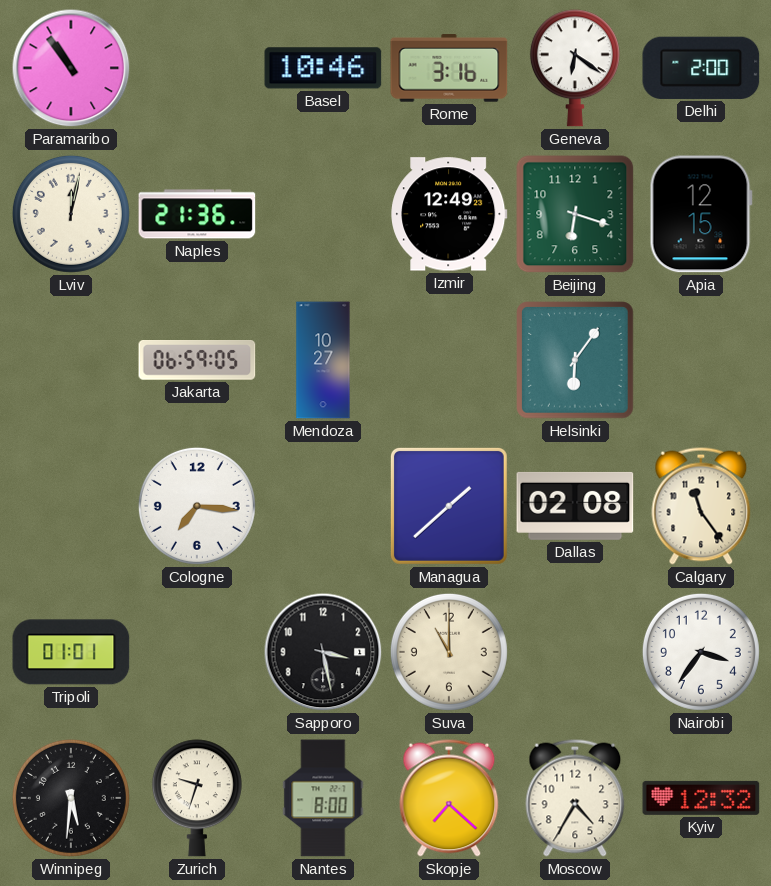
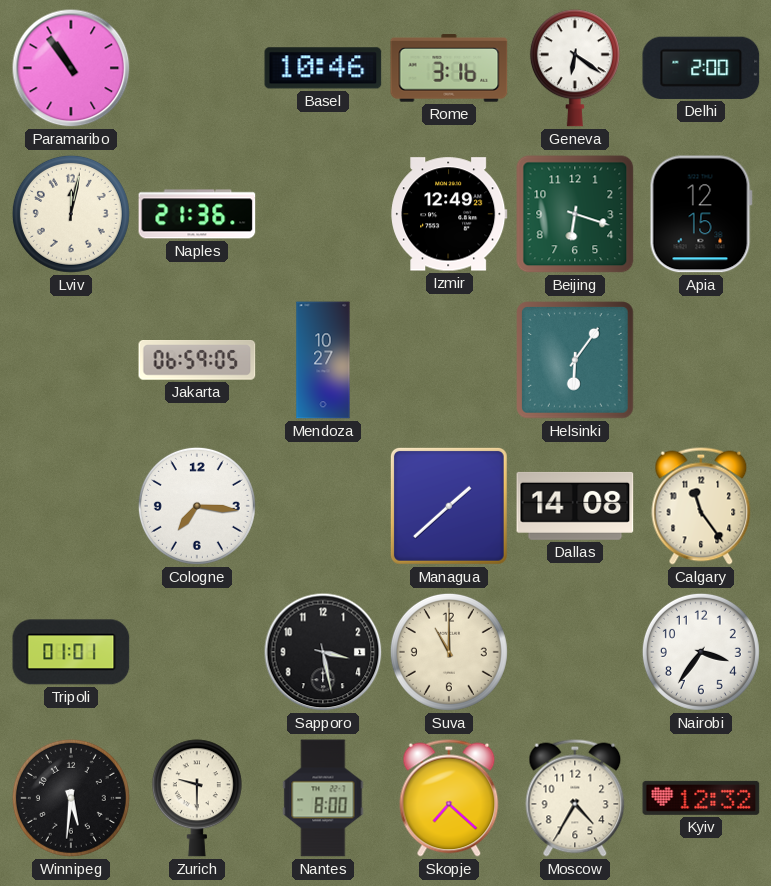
Dallas: 02:08 -> 14:08 (575, 506)
Zurich: 9:33 -> 9:30 (197, 798)
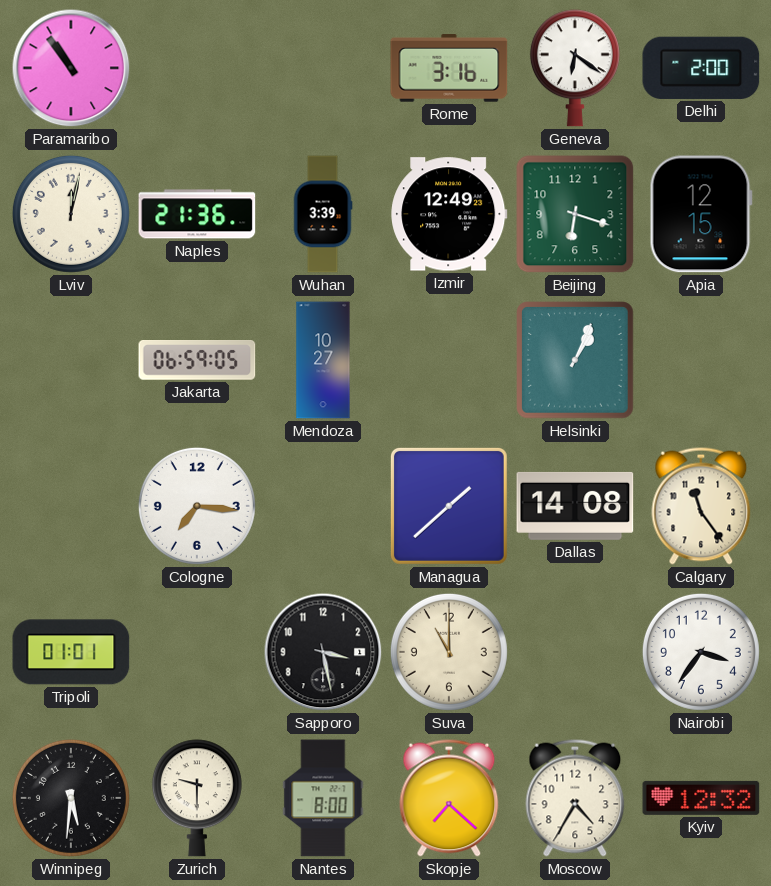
Basel: 10:46 -> none (323, 68)
Wuhan: none -> 3:39 (323, 214)
Helsinki: 6:06 -> 1:04 (575, 360)
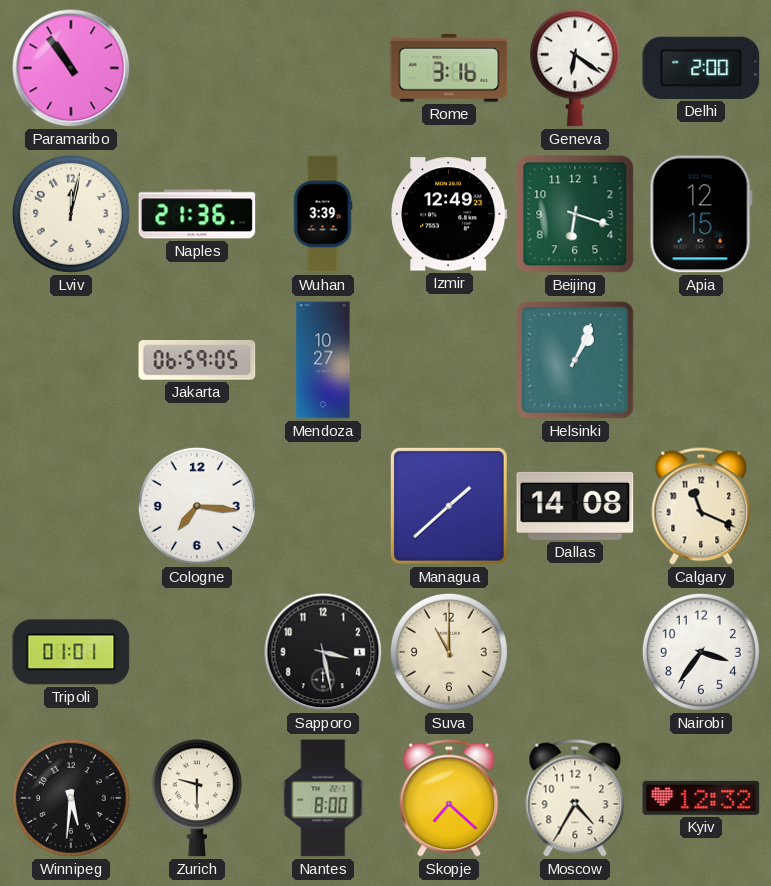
Calgary: 11:24 -> 11:19 (701, 506)
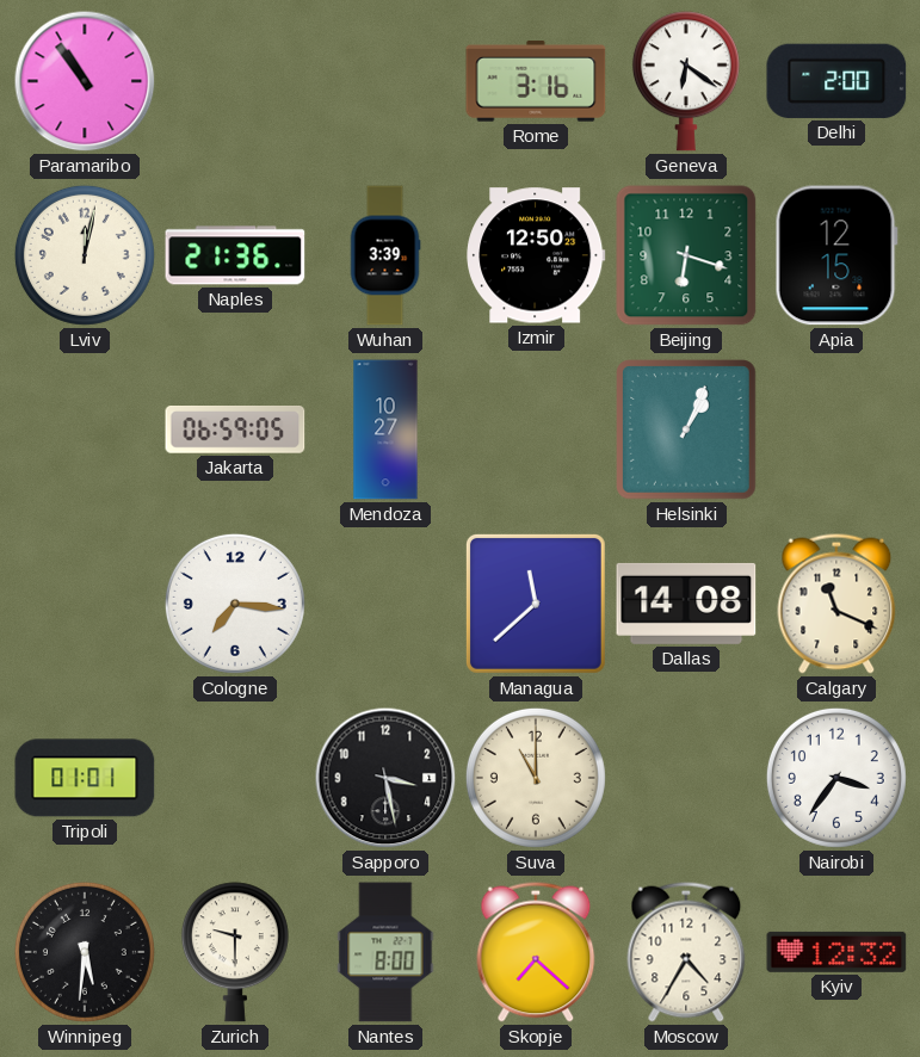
Izmir: 12:49 -> 12:50 (536, 255)
Managua: 1:38 -> 11:38 (536, 604)
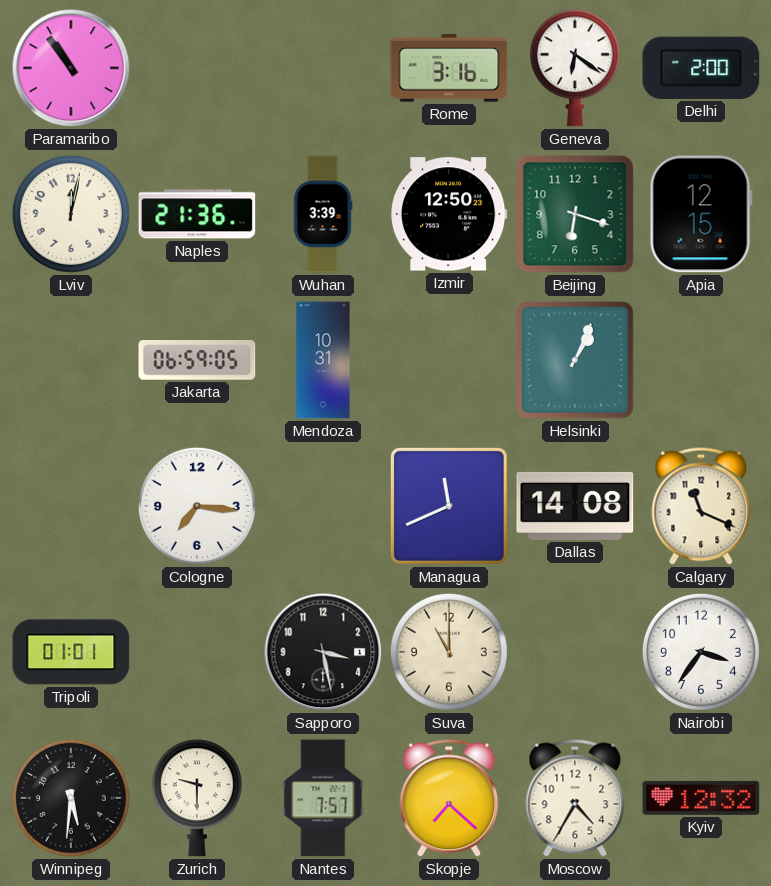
Mendoza: 10:27 -> 10:31 (323, 360)
Managua: 11:38 -> 11:41 (449, 506)
Nantes: 8:00 -> 7:57 (323, 798)
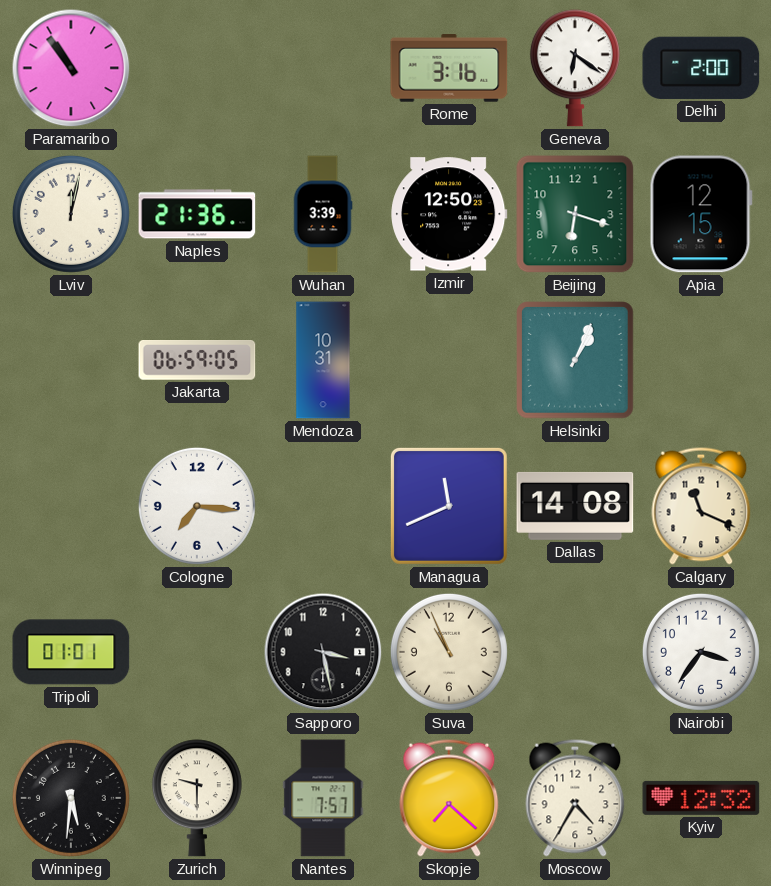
Suva: 11:00 -> 10:56 (449, 652)
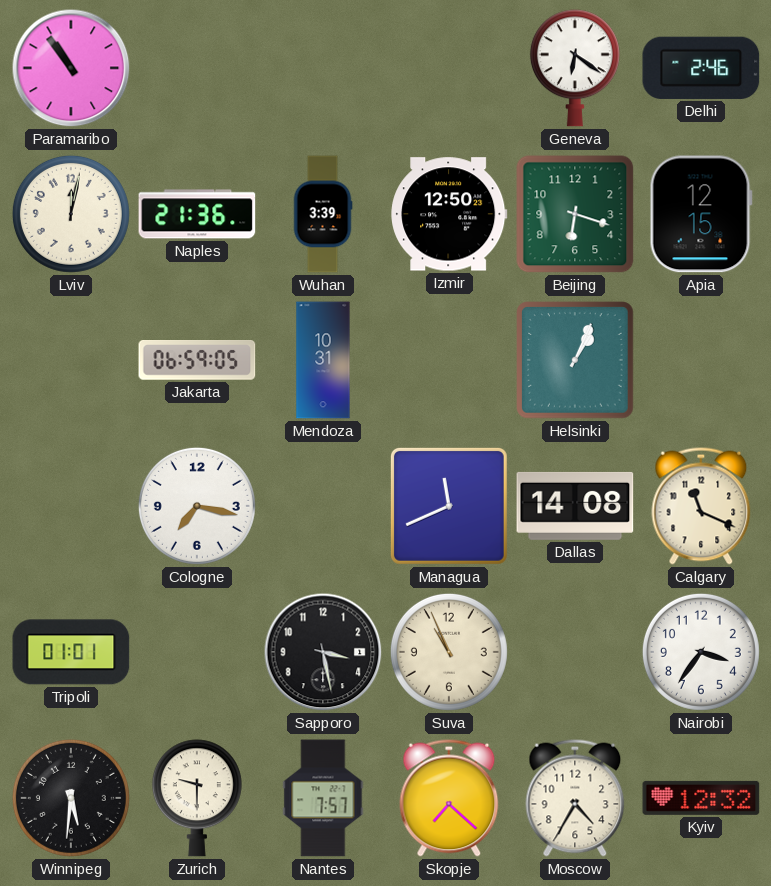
Rome: 3:16 -> none (449, 68)
Delhi: 2:00 -> 2:46 (701, 68)
Cologne: 7:16 -> 7:17 (197, 506)
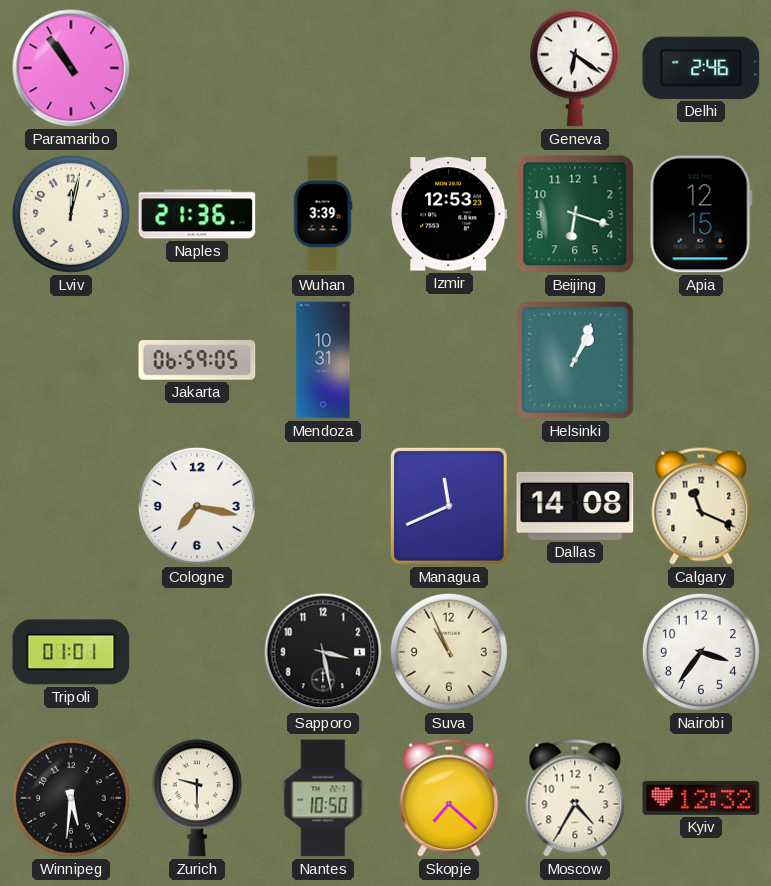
Izmir: 12:50 -> 12:53 (449, 214)
Nantes: 7:57 -> 10:50 (323, 798)
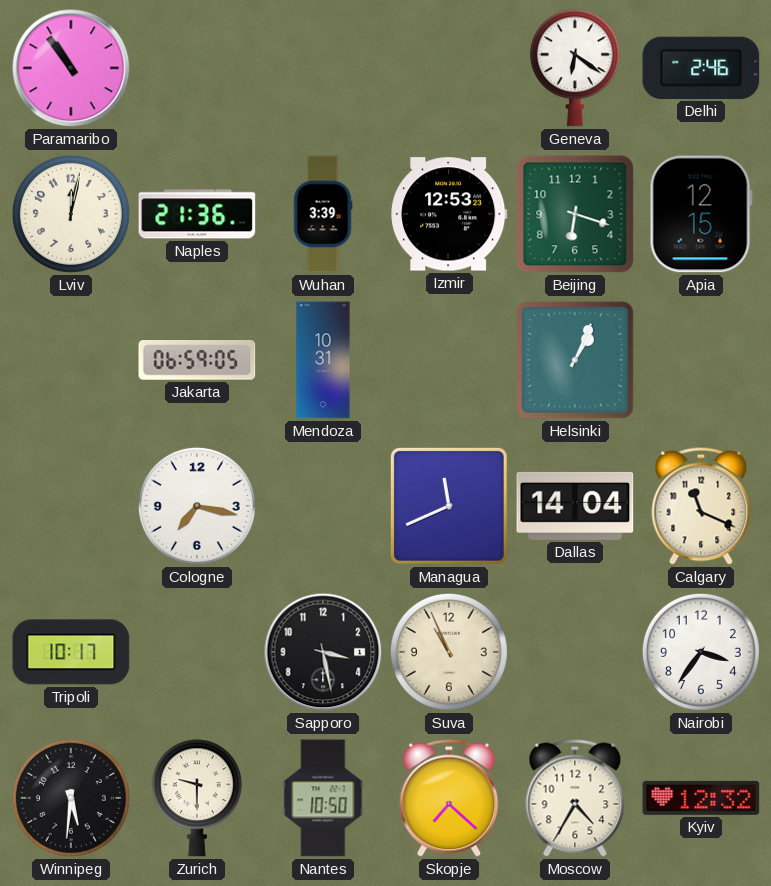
Dallas: 14:08 -> 14:04 (575, 506)
Tripoli: 01:01 -> 10:17 (71, 652)
